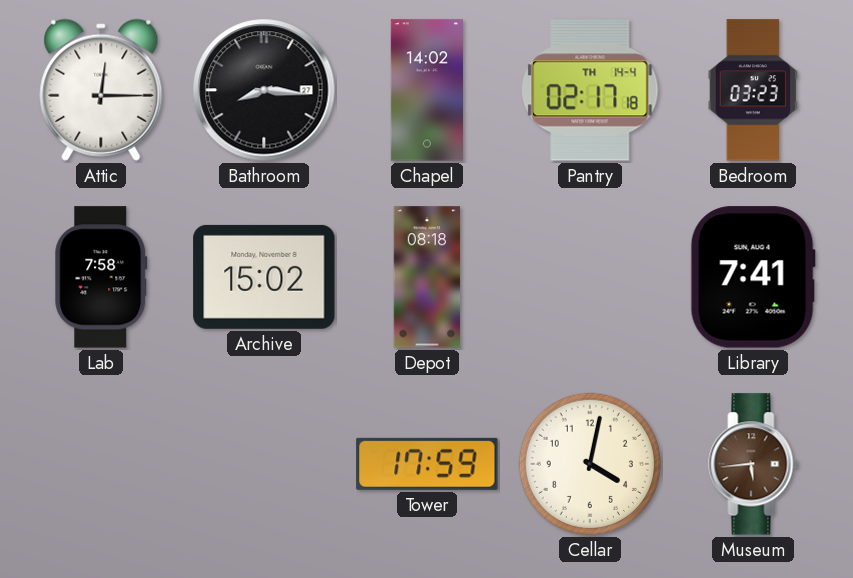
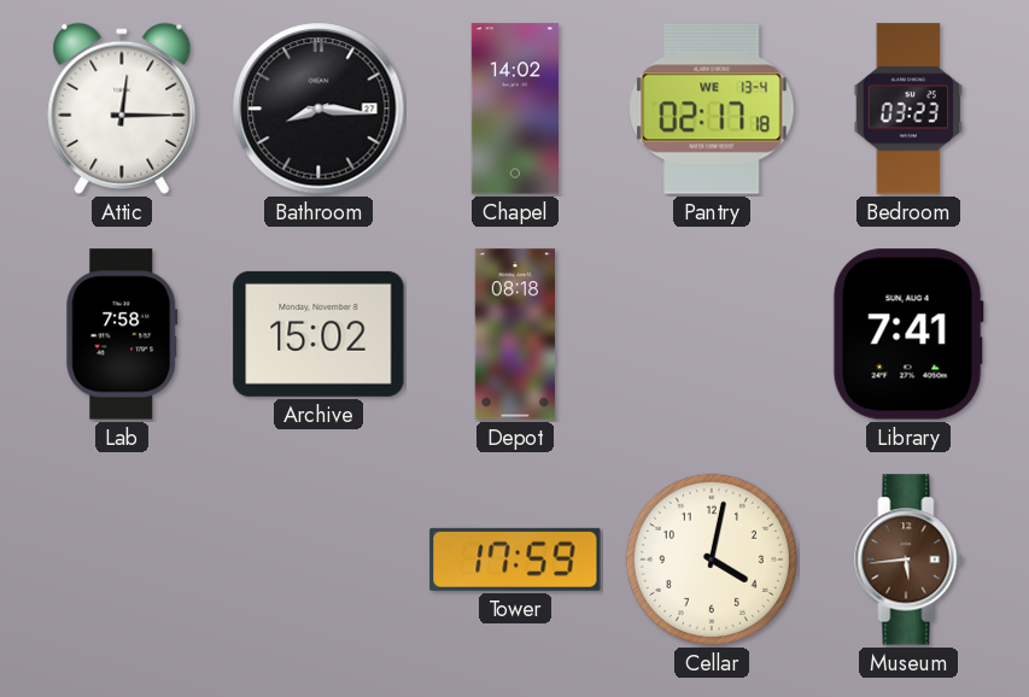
Pantry date: TH 14-4 -> WE 13-4 (712, 109)
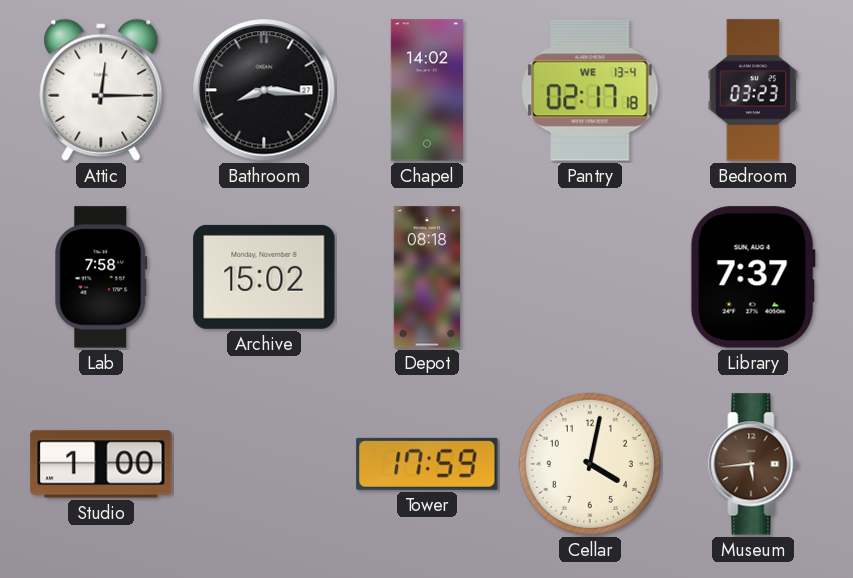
Library: 7:41 -> 7:37 (753, 277)
Studio: none -> 1:00 (101, 464)
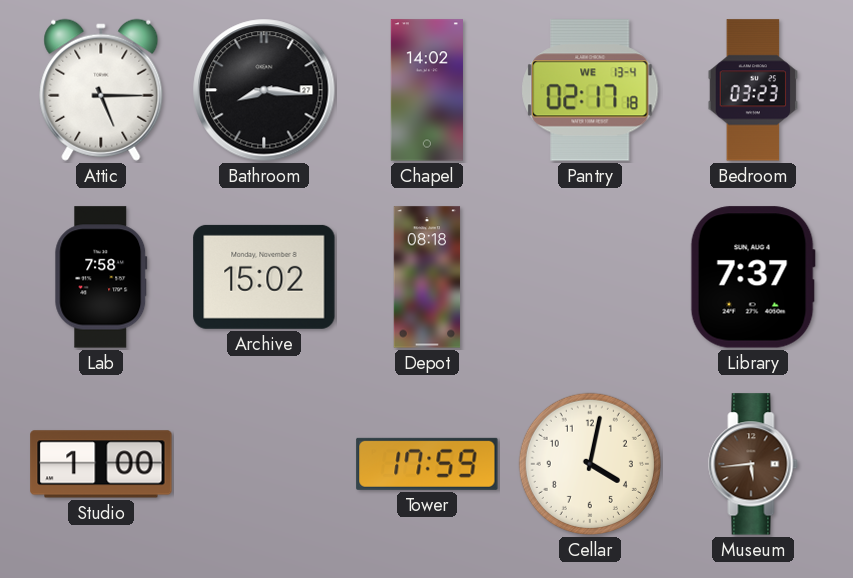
Attic: 12:15 -> 5:15 (101, 90)
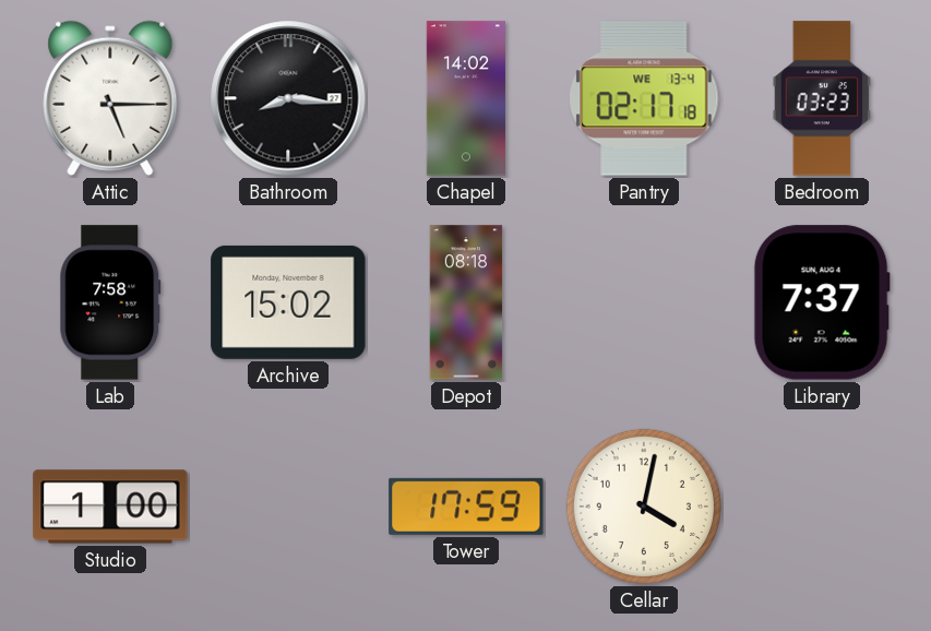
Museum: 5:44 -> none (753, 464)
